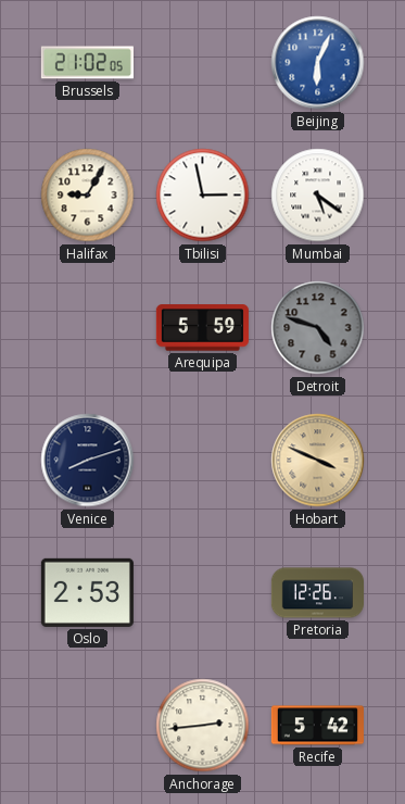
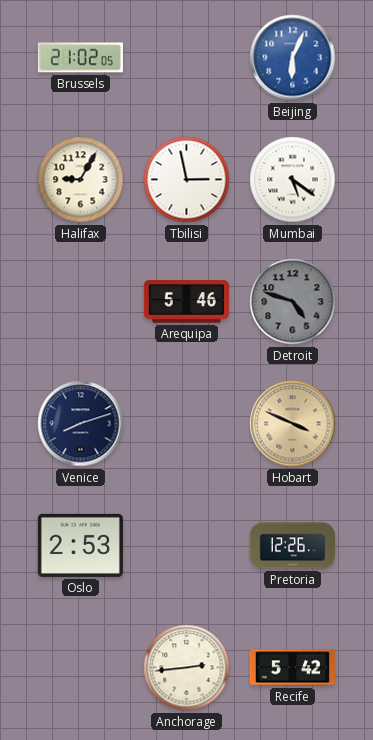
Arequipa: 5:59 -> 5:46 (186, 302)
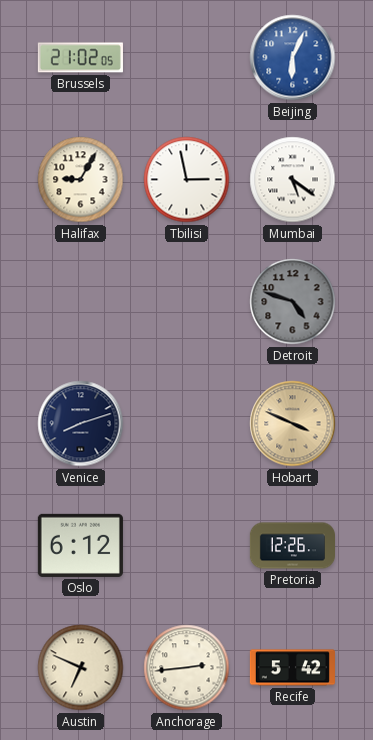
Arequipa: 5:46 -> none (186, 302)
Oslo: 2:53 -> 6:12 (80, 545)
Austin: none -> 6:49 (81, 668)
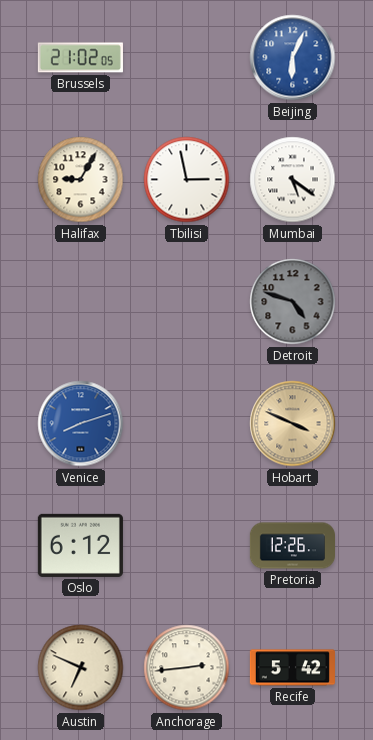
Venice dial: navy -> blue (81, 424)
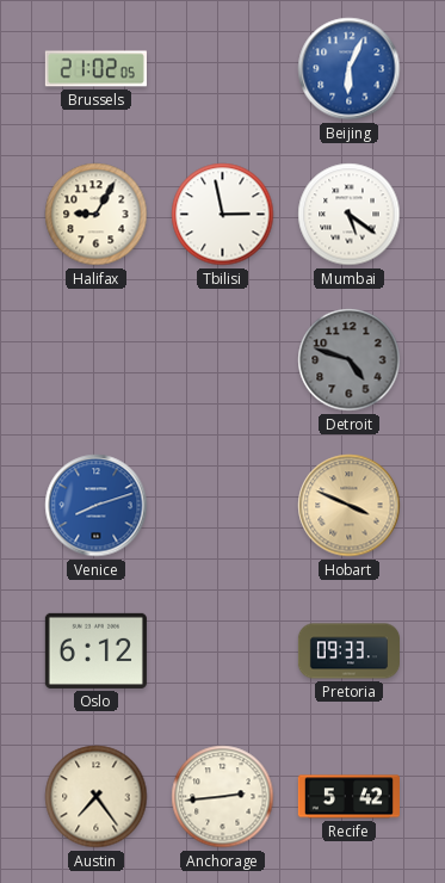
Pretoria: 12:26 -> 09:33 (348, 652)
Austin: 6:49 -> 7:24 (97, 797)
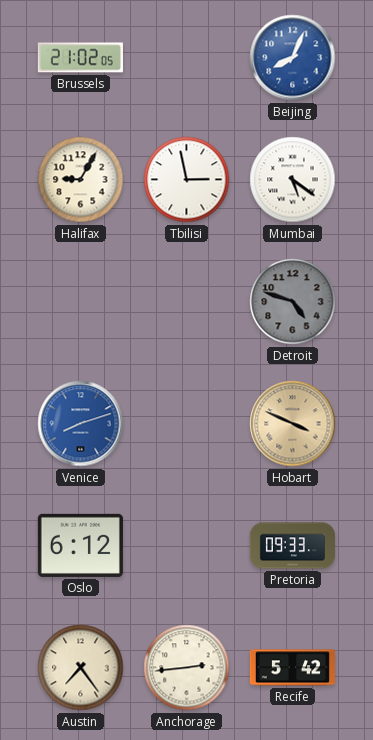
Beijing: 6:04 -> 8:04 (293, 58)
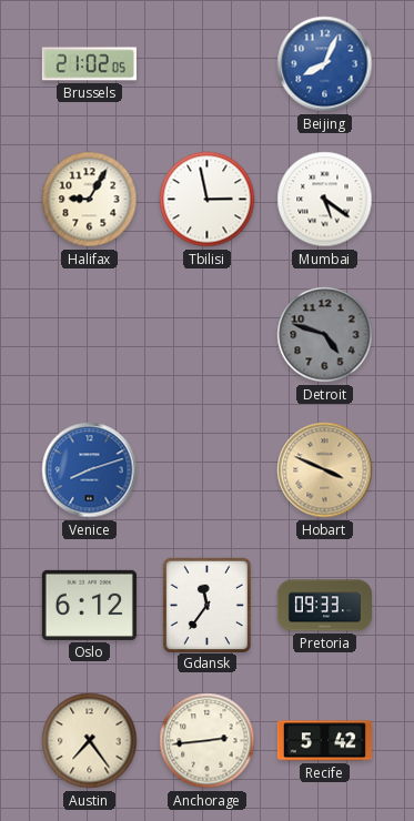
Gdansk: none -> 11:36 (206, 605)
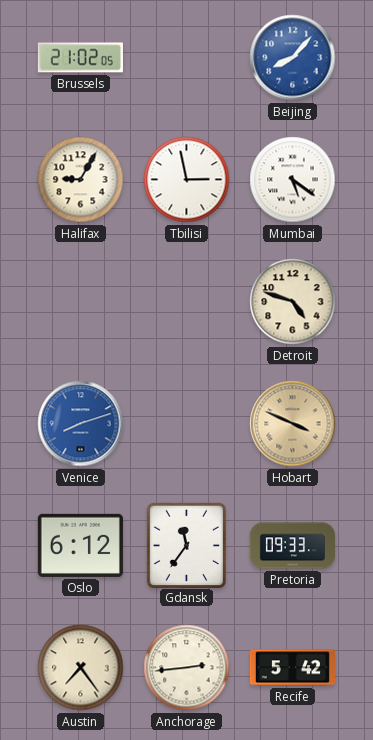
Beijing: 8:04 -> 8:07 (293, 58)
Detroit dial: grey -> cream (293, 302)
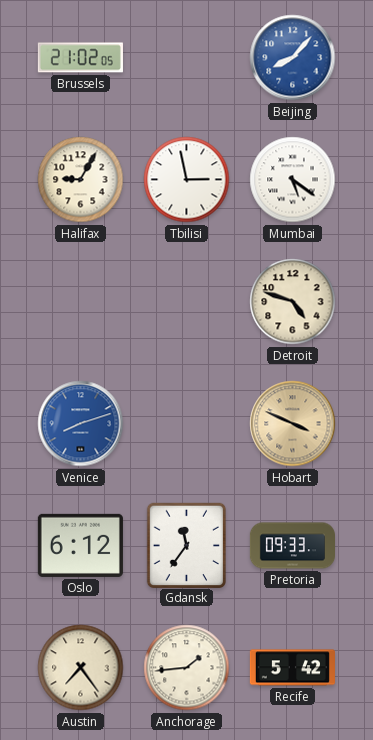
Anchorage: 2:44 -> 1:44 (187, 668)
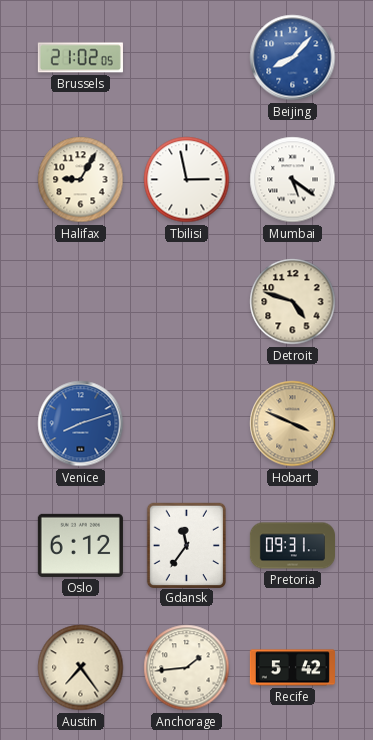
Pretoria: 09:33 -> 09:31 (292, 546)
